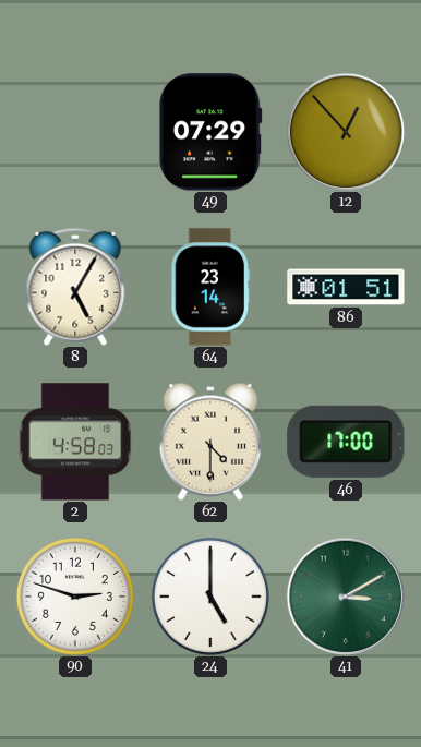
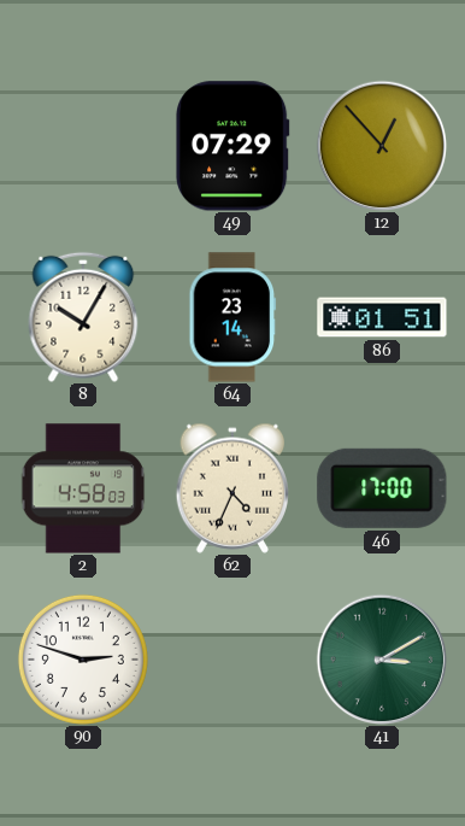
8: 5:05 -> 10:05 (83, 317)
62: 4:30 -> 4:34 (232, 488)
24: 5:00 -> none (211, 597)
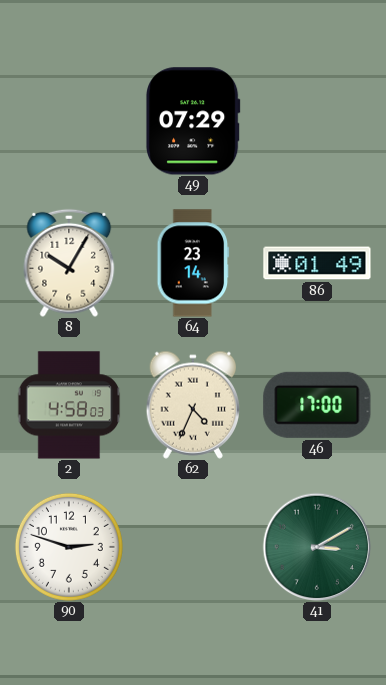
12: 12:53 -> none (382, 146)
86: 01:51 -> 01:49 (317, 263)
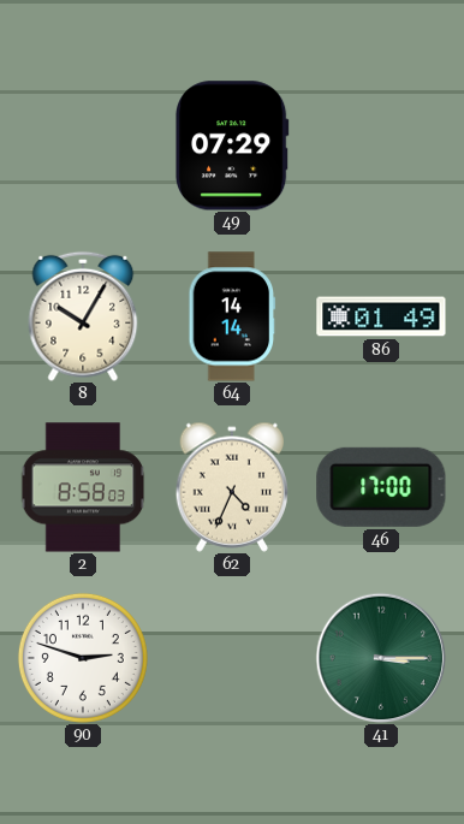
64: 23:14 -> 14:14 (232, 316)
2: 4:58 -> 8:58 (83, 487)
41: 3:10 -> 3:15 (381, 658)
